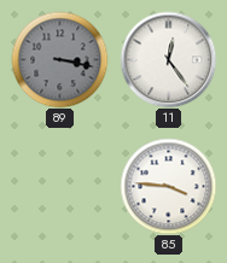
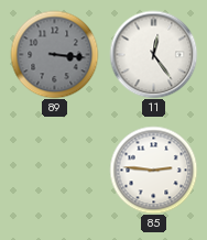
89: 3:17 -> 3:16 (54, 54)
85: 3:46 -> 2:46 (153, 170)
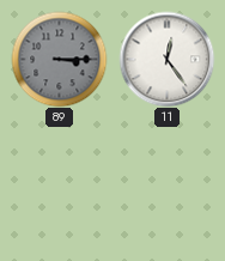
89: 3:16 -> 3:15 (59, 59)
85: 2:46 -> none (153, 170)
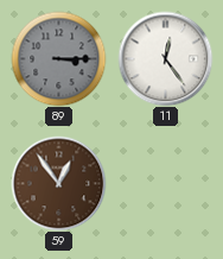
59: none -> 12:54 (58, 183)
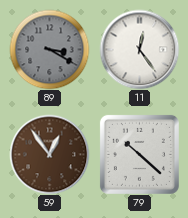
89: 3:15 -> 3:20 (49, 49)
79: none -> 10:22 (139, 154)
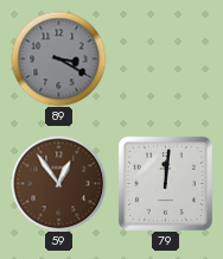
11: 12:24 -> none (139, 49)
79: 10:22 -> 12:01 (165, 183)
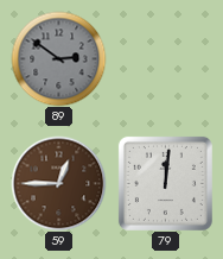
89: 3:20 -> 2:51 (58, 58)
59: 12:54 -> 12:45 (58, 183)
